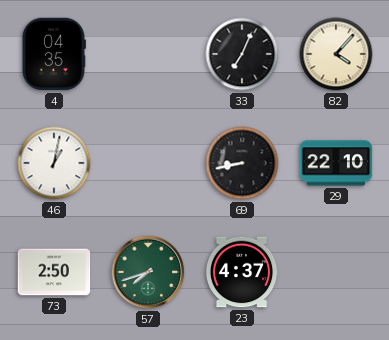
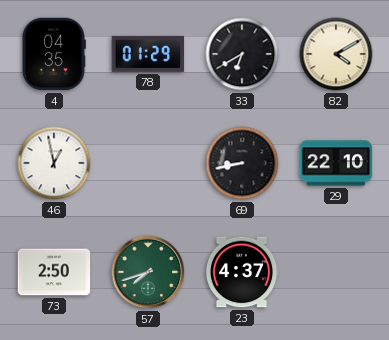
78: none -> 01:29 (148, 54)
33: 7:04 -> 6:40 (242, 54)
82: 4:07 -> 4:10 (336, 54)
46: 1:02 -> 12:58 (54, 163)
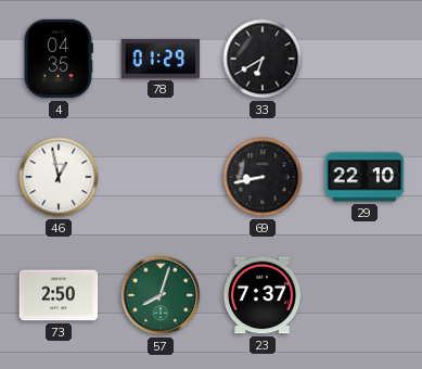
82: 4:10 -> none (336, 54)
57: 7:42 -> 8:03 (161, 295)
23: 4:37 -> 7:37 (263, 295)
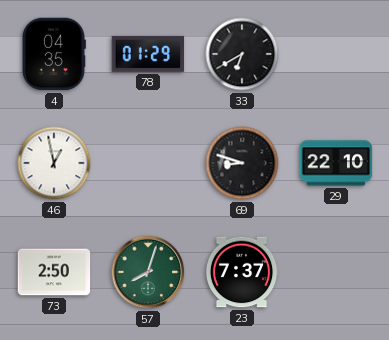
69: 8:43 -> 8:48 (242, 163)
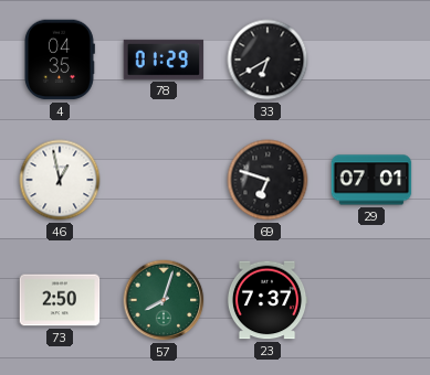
69: 8:48 -> 6:48 (268, 180)
29: 22:10 -> 07:01 (371, 180)
